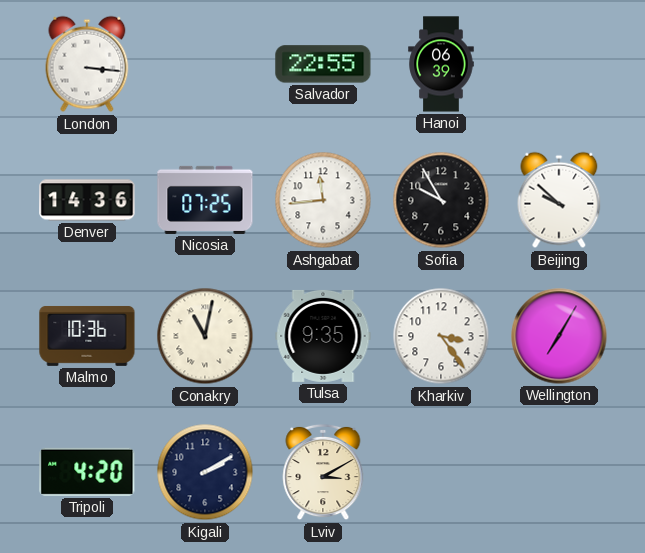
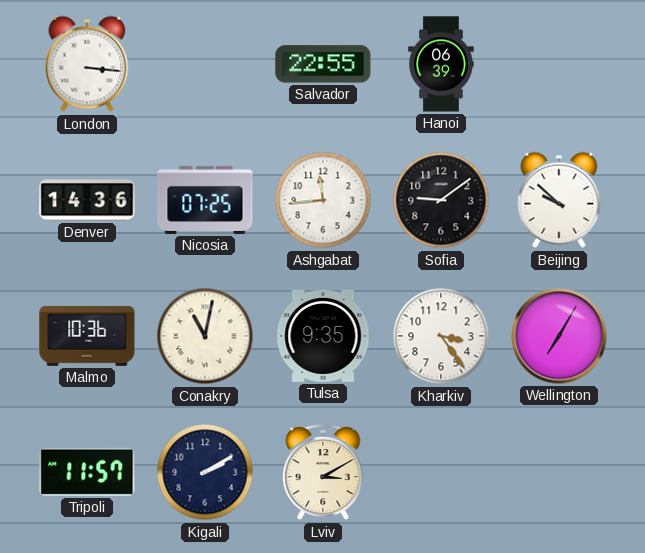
Sofia: 9:55 -> 9:09 (441, 200)
Tripoli: 4:20 -> 11:57 (87, 472)
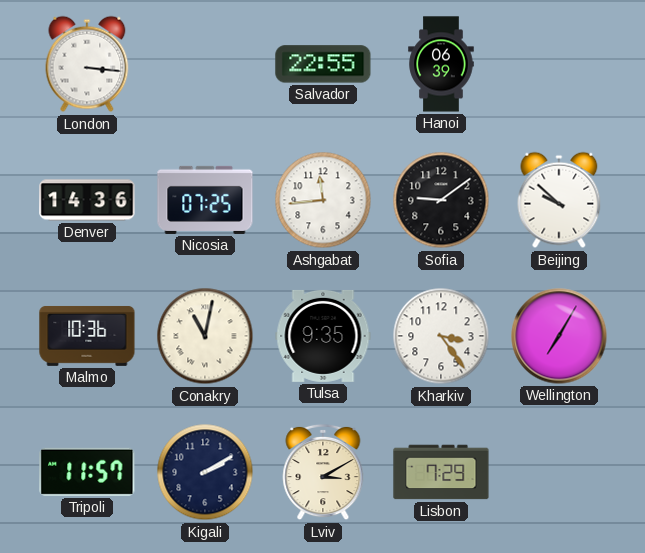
Lisbon: none -> 7:29 (441, 472)
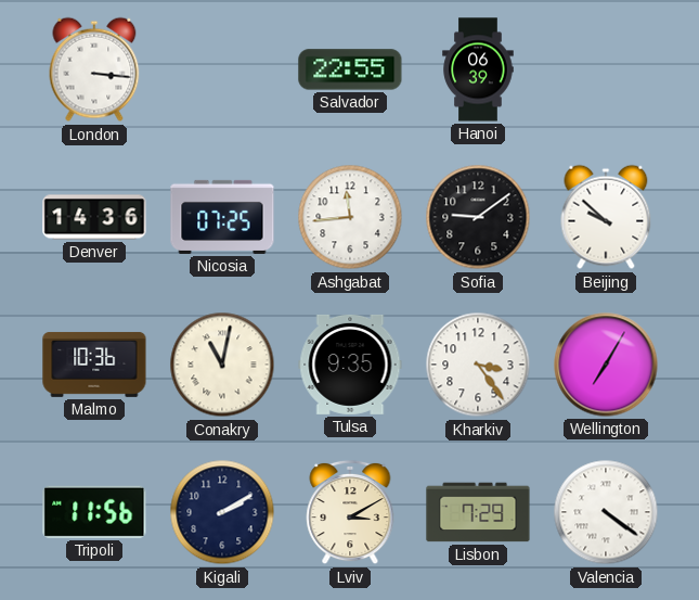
Tripoli: 11:57 -> 11:56 (94, 512)
Valencia: none -> 4:21 (606, 512)
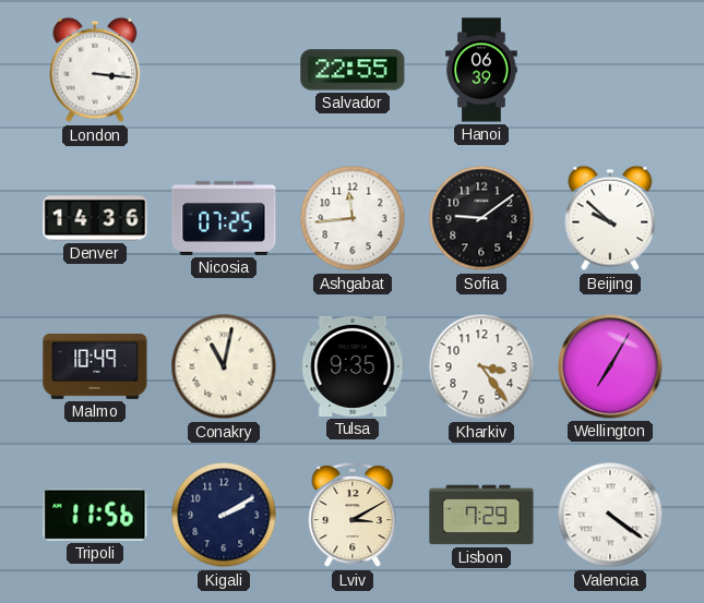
Malmo: 10:36 -> 10:49 (95, 366)
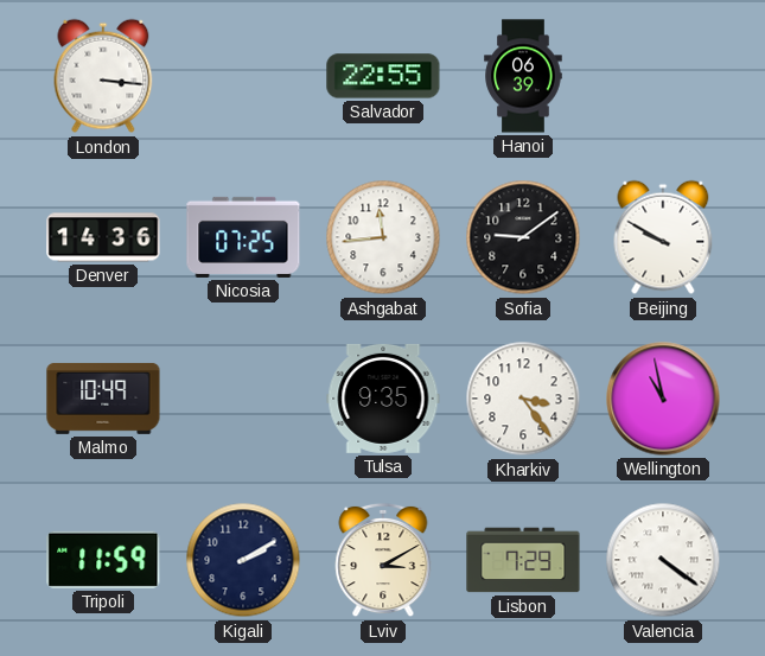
Beijing: 9:52 -> 9:50 (663, 237)
Conakry: 11:02 -> none (224, 366)
Wellington: 7:05 -> 10:58 (663, 399)
Tripoli: 11:56 -> 11:59 (103, 560)
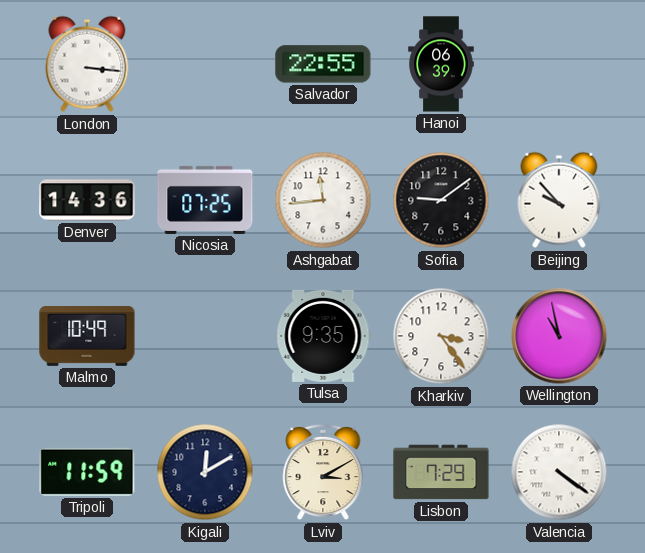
Beijing: 9:50 -> 9:53 (559, 200)
Kigali: 2:10 -> 12:10 (205, 472)
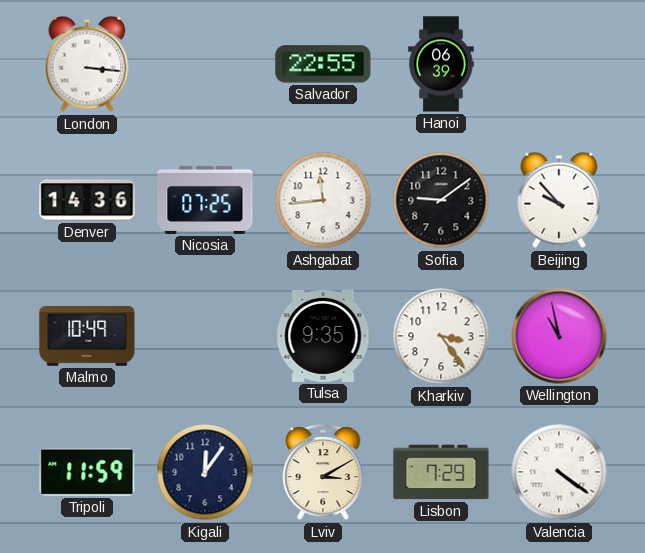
Kigali: 12:10 -> 12:06 (205, 472)
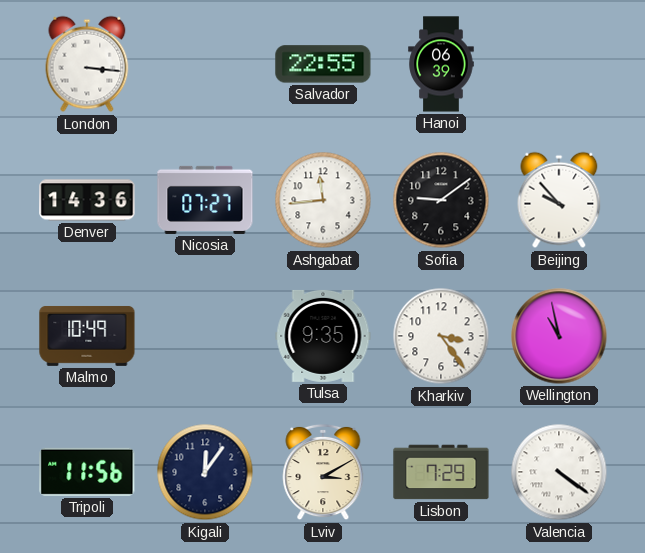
Nicosia: 07:25 -> 07:27 (205, 200)
Tripoli: 11:59 -> 11:56 (87, 472)
